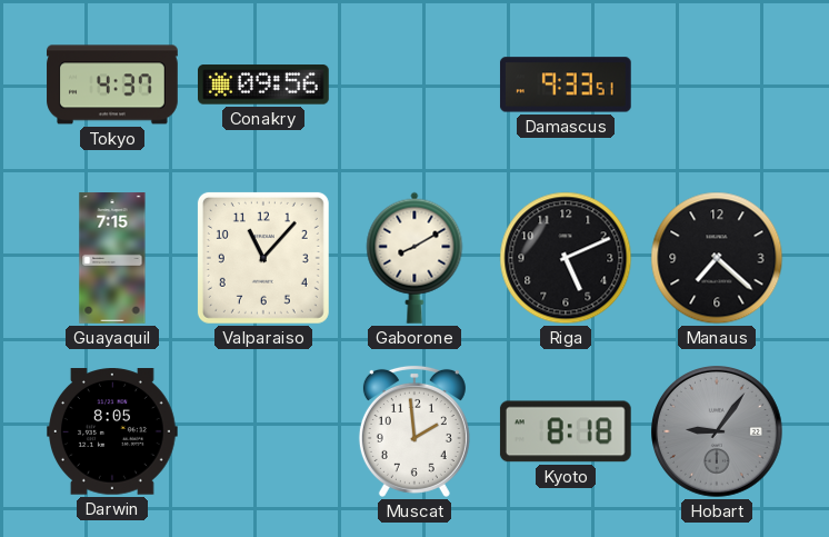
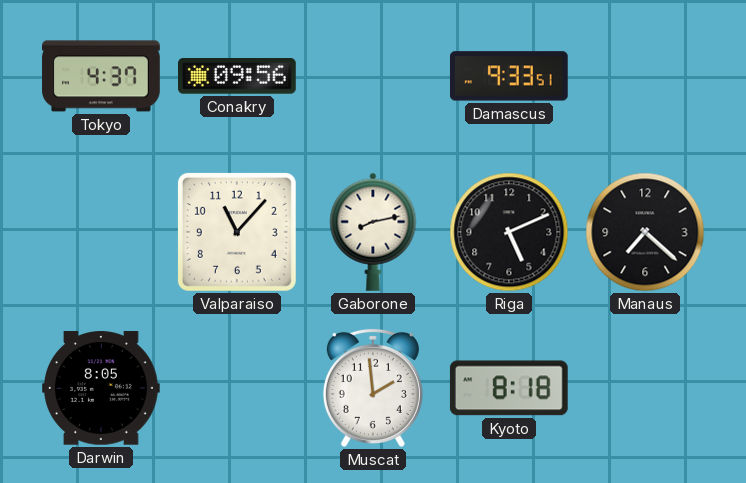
Guayaquil: 7:15 -> none (112, 258)
Gaborone: 8:10 -> 8:13 (373, 232)
Hobart: 9:06 -> none (718, 432)
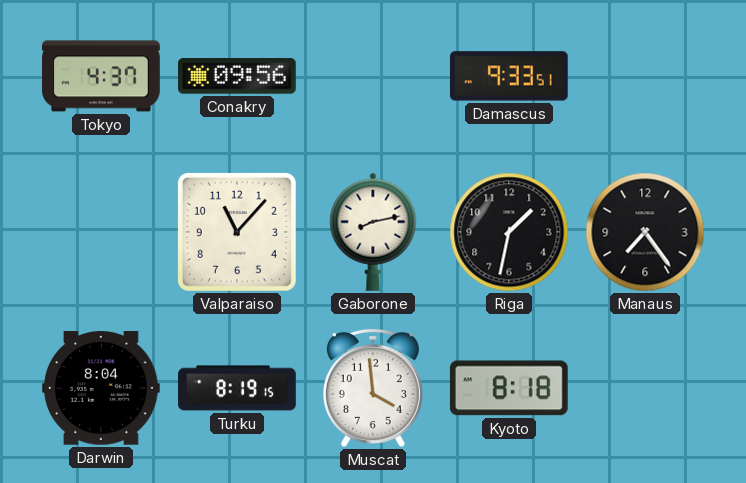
Riga: 5:11 -> 1:32 (509, 232)
Manaus: 7:22 -> 7:24 (645, 232)
Darwin: 8:05 -> 8:04 (102, 388)
Turku: none -> 8:19 (237, 388)
Muscat: 1:59 -> 3:59 (373, 388)
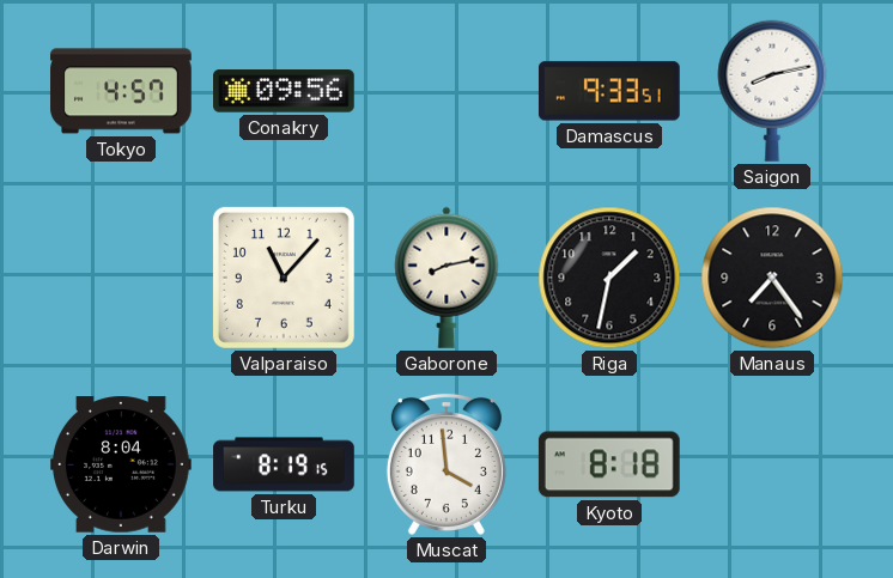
Tokyo: 4:37 -> 4:57 (121, 91)
Saigon: none -> 8:13 (772, 91)
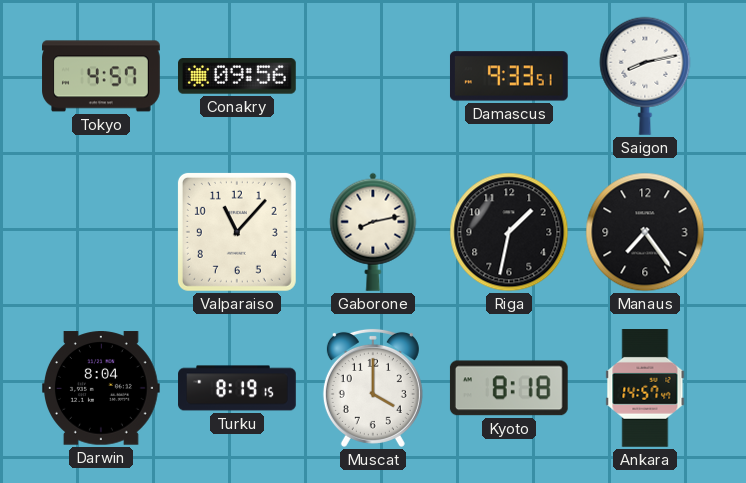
Muscat: 3:59 -> 4:00 (373, 388)
Ankara: none -> 14:57 (645, 389)
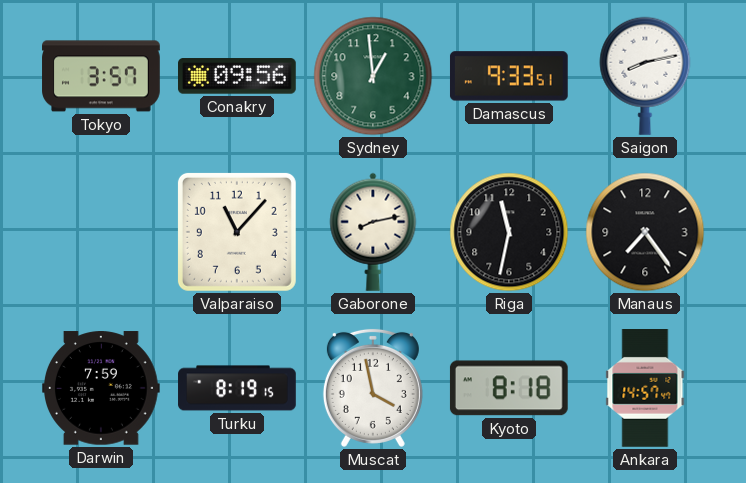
Tokyo: 4:57 -> 3:57 (101, 76)
Sydney: none -> 12:59 (373, 76)
Riga: 1:32 -> 11:32 (509, 232)
Darwin: 8:04 -> 7:59 (102, 388)
Muscat: 4:00 -> 3:58 (373, 388)
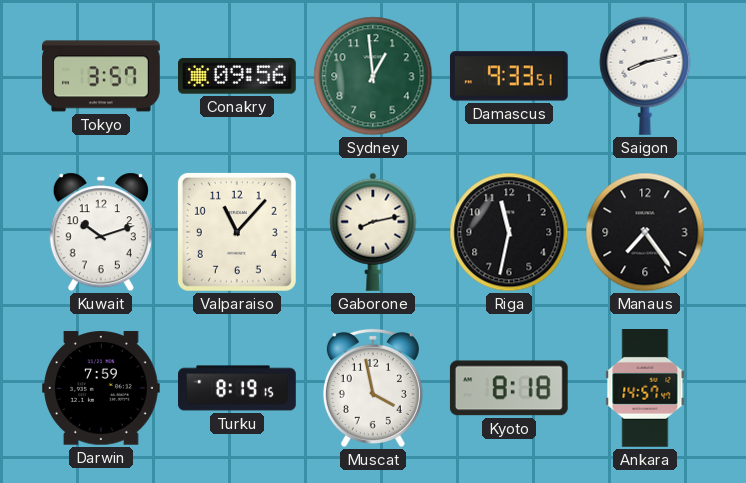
Kuwait: none -> 10:12 (101, 232)
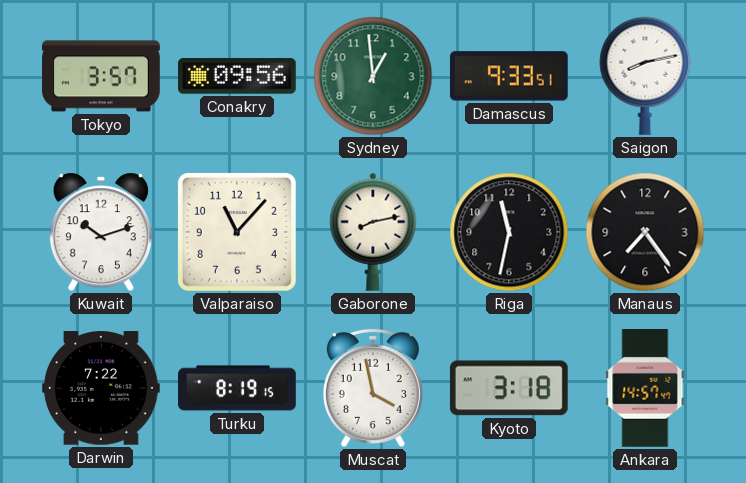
Darwin: 7:59 -> 7:22 (102, 388)
Kyoto: 8:18 -> 3:18 (509, 388)
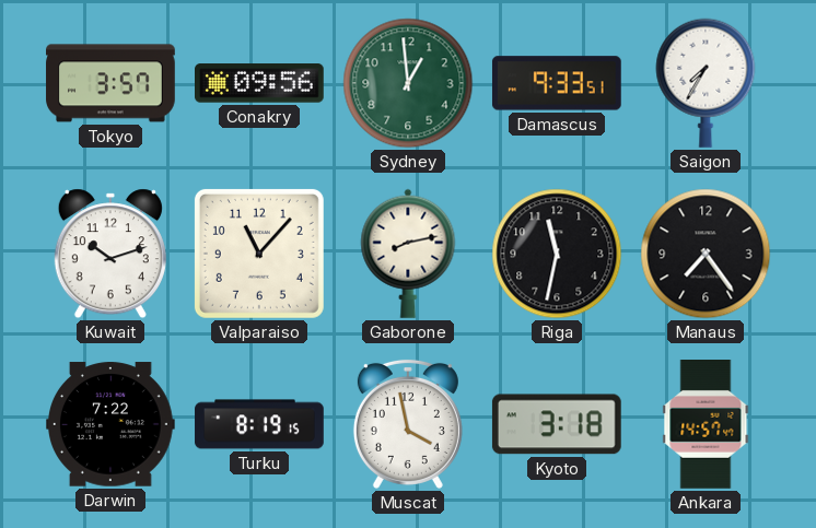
Saigon: 8:13 -> 7:35 (706, 83)
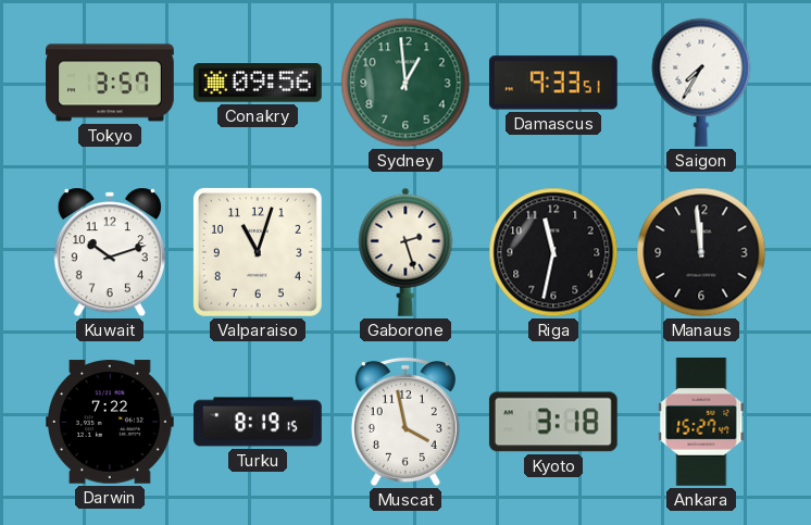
Valparaiso: 11:07 -> 11:03 (258, 252)
Gaborone: 8:13 -> 2:27 (405, 252)
Manaus: 7:24 -> 11:59 (701, 252)
Ankara: 14:57 -> 15:27 (701, 423)
